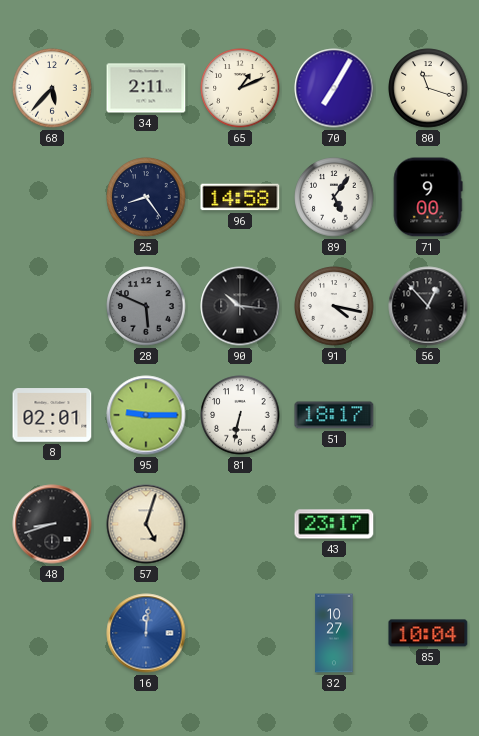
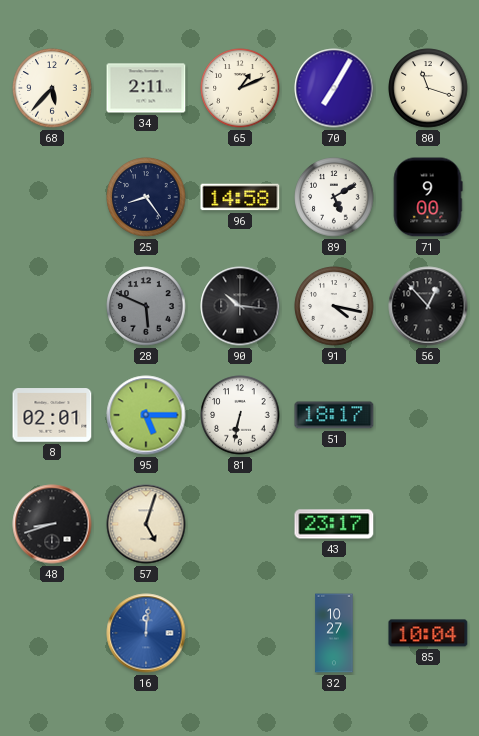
89: 5:06 -> 5:10 (334, 197)
95: 9:15 -> 5:15 (146, 415)
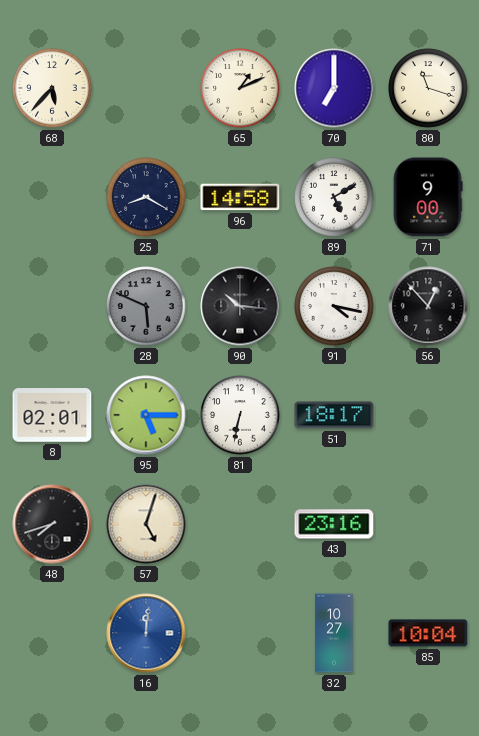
34: 2:11 -> none (146, 88)
70: 7:05 -> 7:00 (334, 88)
25: 8:24 -> 8:20 (146, 197)
48: 8:42 -> 7:42 (52, 524)
43: 23:17 -> 23:16 (334, 524)
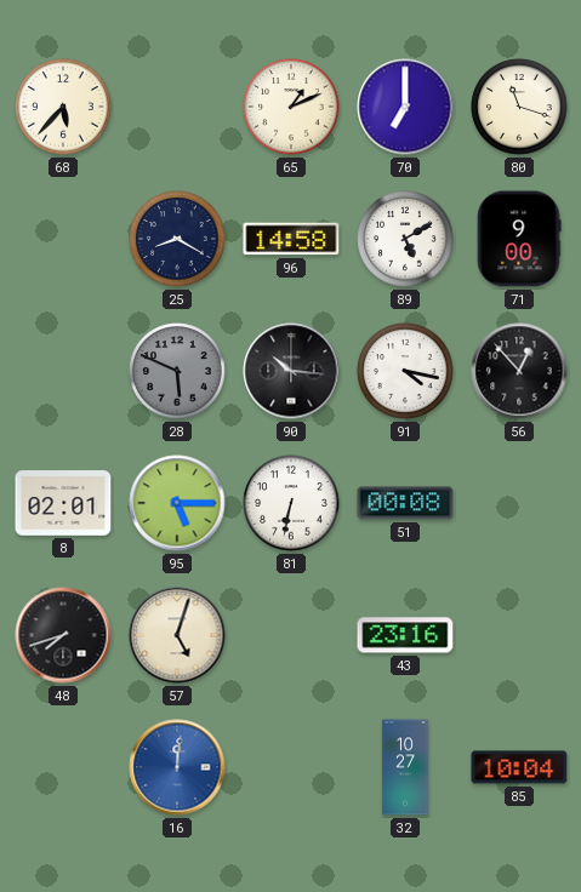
51: 18:17 -> 00:08 (405, 503)
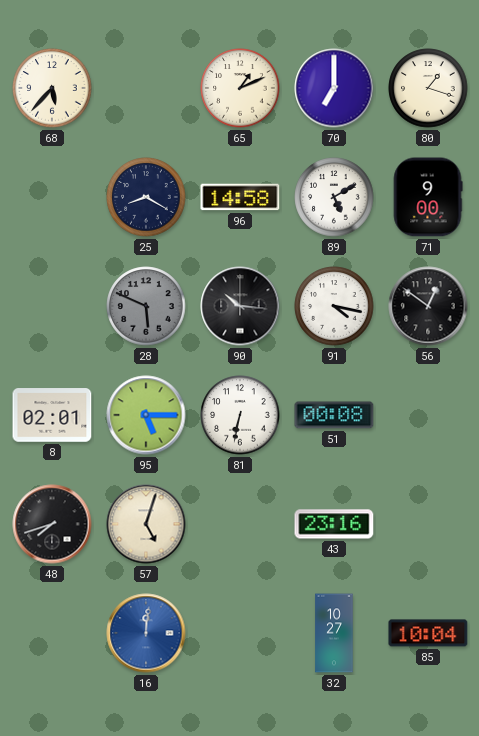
80: 11:18 -> 1:18 (428, 88)
56: 12:53 -> 12:51 (428, 306)
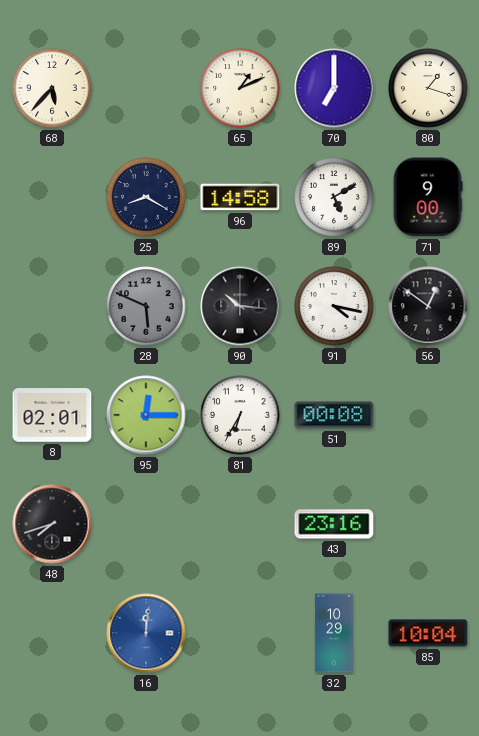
95: 5:15 -> 12:15 (146, 415)
81: 6:32 -> 6:35 (240, 415)
57: 5:03 -> none (146, 524)
32: 10:27 -> 10:29 (334, 633)
